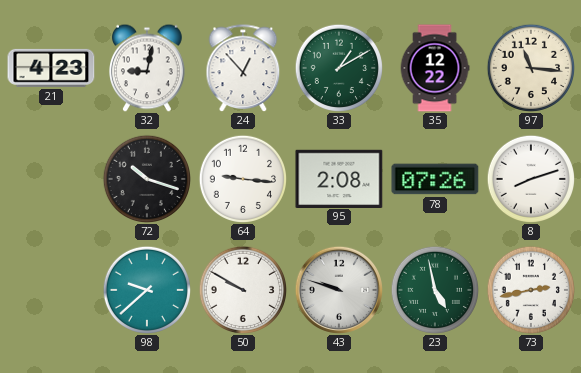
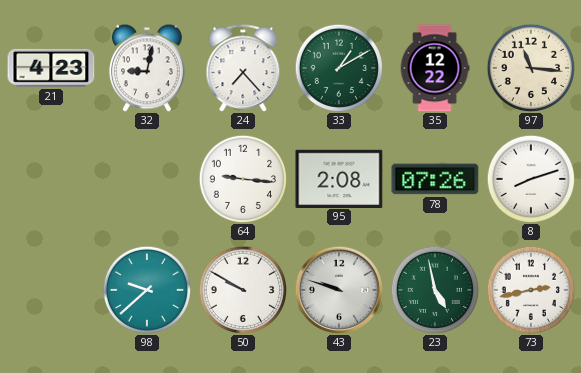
24: 12:53 -> 7:23 (243, 68)
72: 10:18 -> none (146, 178)
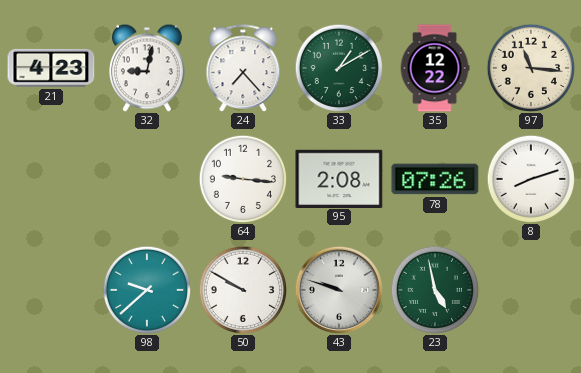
73: 2:43 -> none (530, 289)
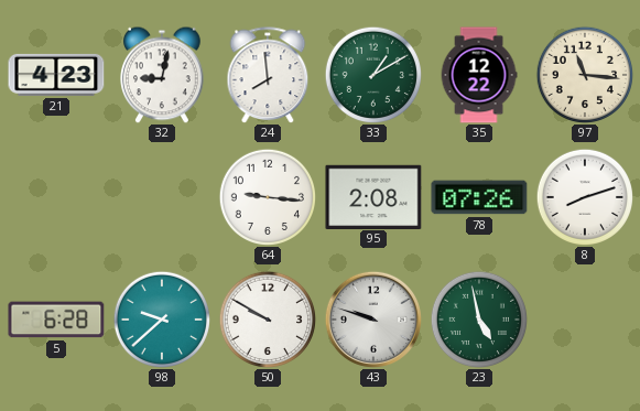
24: 7:23 -> 7:59 (268, 75)
5: none -> 6:28 (56, 320)
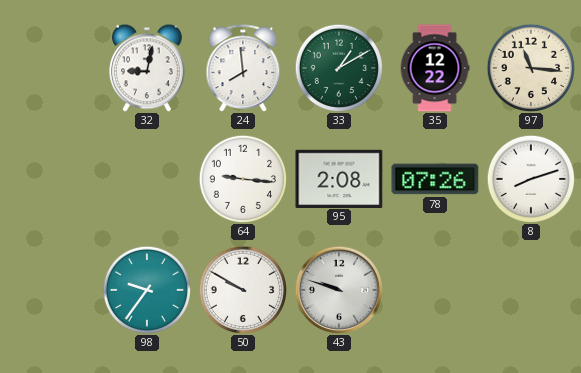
21: 4:23 -> none (56, 75)
5: 6:28 -> none (56, 320)
98: 9:38 -> 9:36 (146, 289)
23: 4:58 -> none (478, 318)
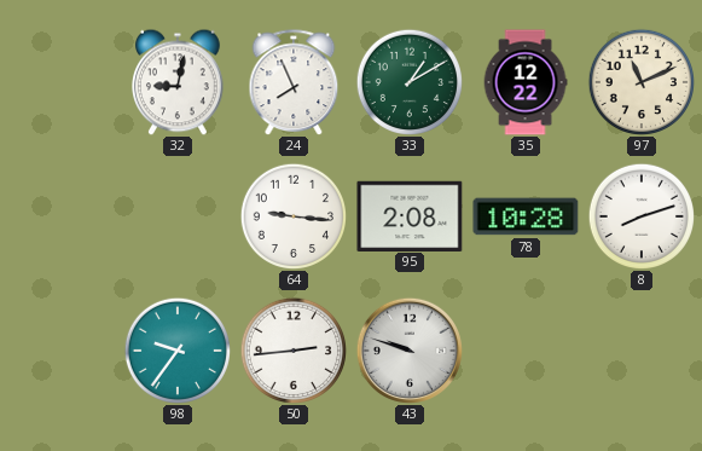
24: 7:59 -> 7:56 (294, 82)
97: 11:16 -> 11:11 (640, 81)
78: 07:26 -> 10:28 (526, 216)
50: 9:50 -> 2:44 (292, 349)
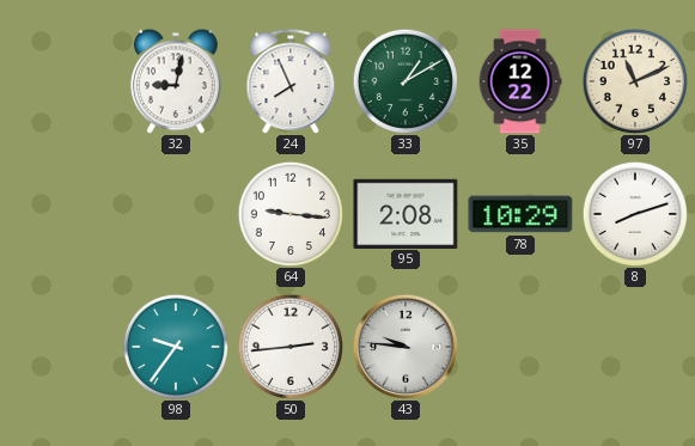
78: 10:28 -> 10:29 (520, 214)
43: 9:48 -> 9:46 (406, 347)
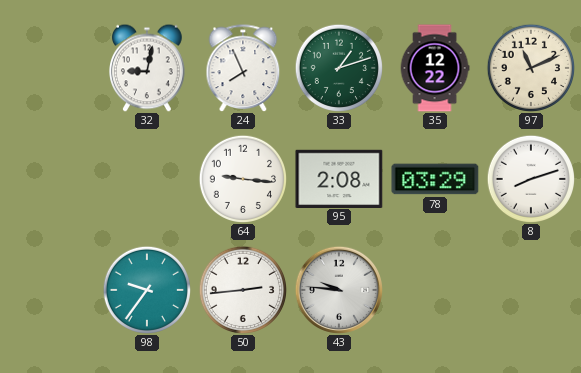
33: 1:10 -> 1:12 (338, 67)
78: 10:29 -> 03:29 (435, 179)
